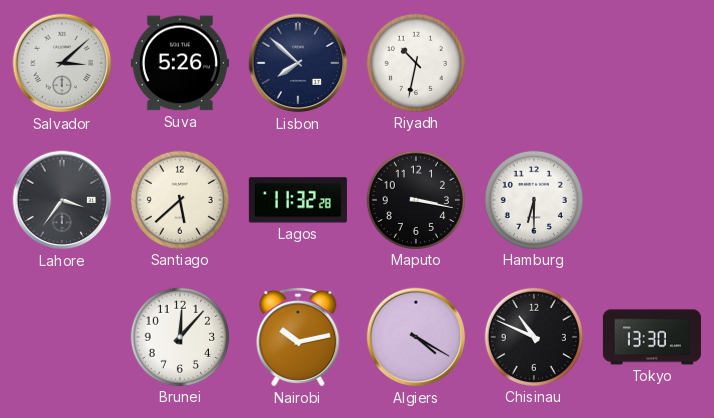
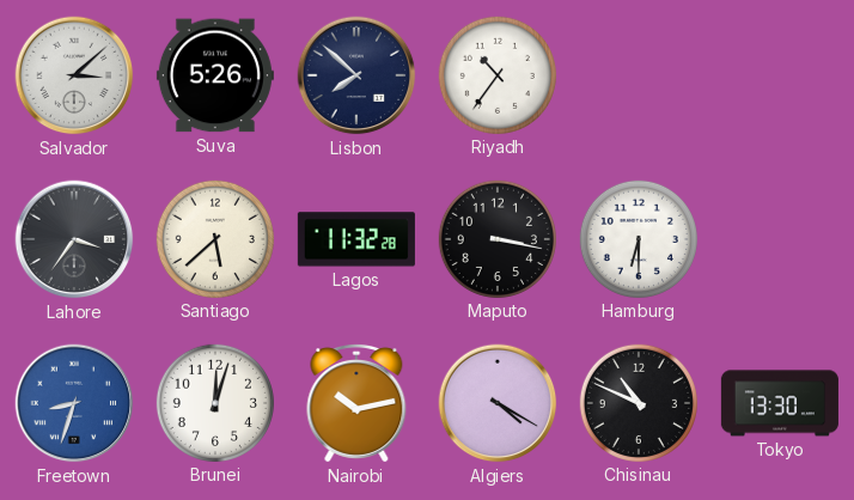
Riyadh: 10:32 -> 10:36 (498, 75)
Freetown: none -> 8:33 (74, 403)
Brunei: 12:07 -> 12:03 (215, 403)
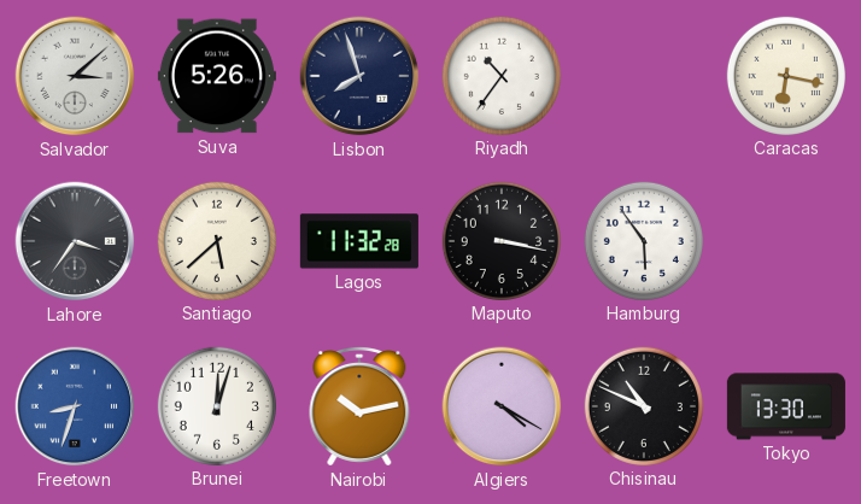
Lisbon: 7:52 -> 7:57 (359, 76)
Caracas: none -> 6:17 (786, 76)
Hamburg: 6:30 -> 5:54 (644, 241)
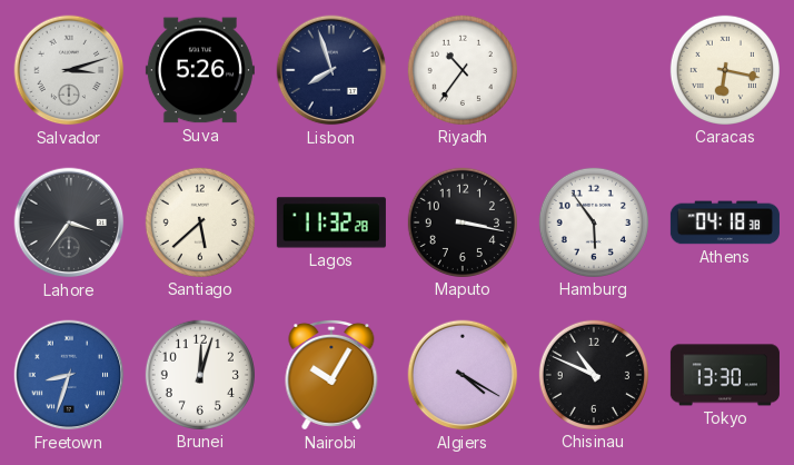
Salvador: 3:08 -> 3:12 (69, 70)
Athens: none -> 04:18 (725, 222)
Nairobi: 10:13 -> 10:05 (331, 375)
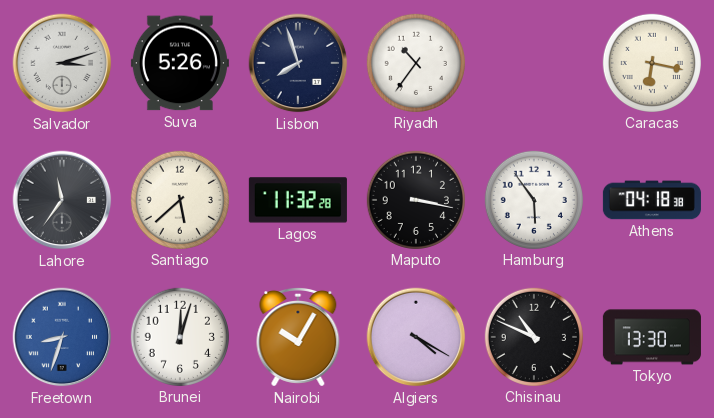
Lahore: 3:36 -> 11:36 (62, 200)
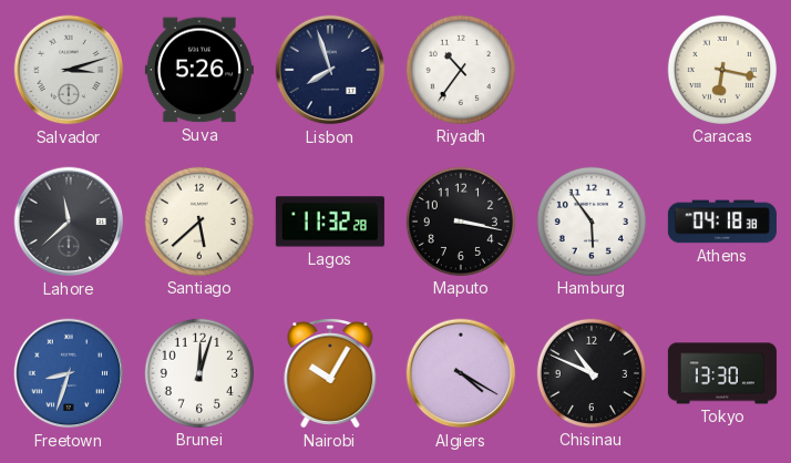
Lahore: 11:36 -> 11:38 (69, 222)
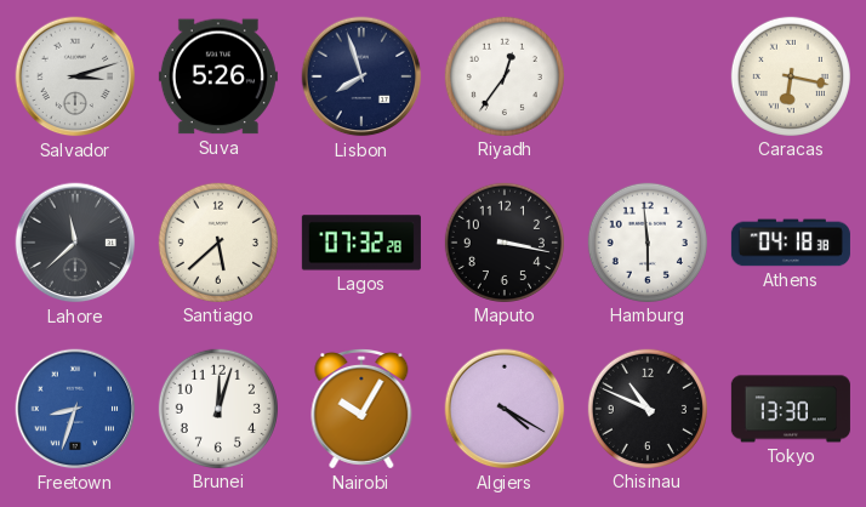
Riyadh: 10:36 -> 12:36 (505, 76)
Lagos: 11:32 -> 07:32 (361, 243)
Hamburg: 5:54 -> 5:59 (648, 243)
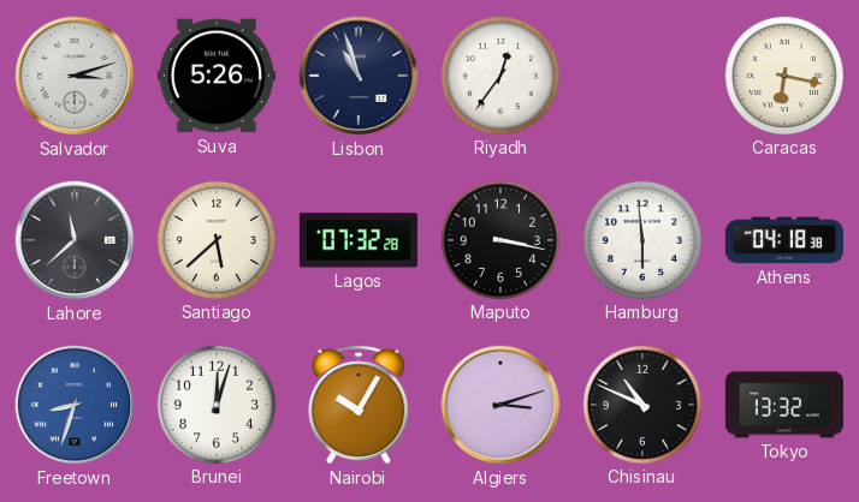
Lisbon: 7:57 -> 10:57 (359, 76)
Algiers: 4:20 -> 3:12 (500, 405)
Tokyo: 13:30 -> 13:32 (784, 405)
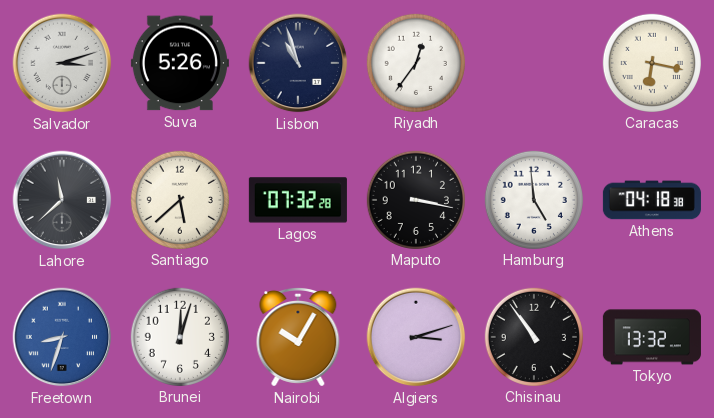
Hamburg: 5:59 -> 4:59 (534, 200)
Chisinau: 10:49 -> 10:54 (534, 337)
